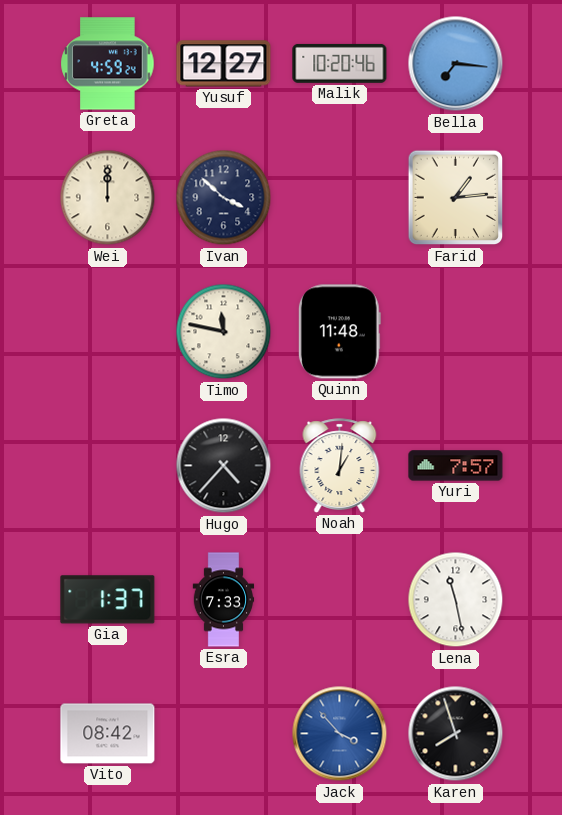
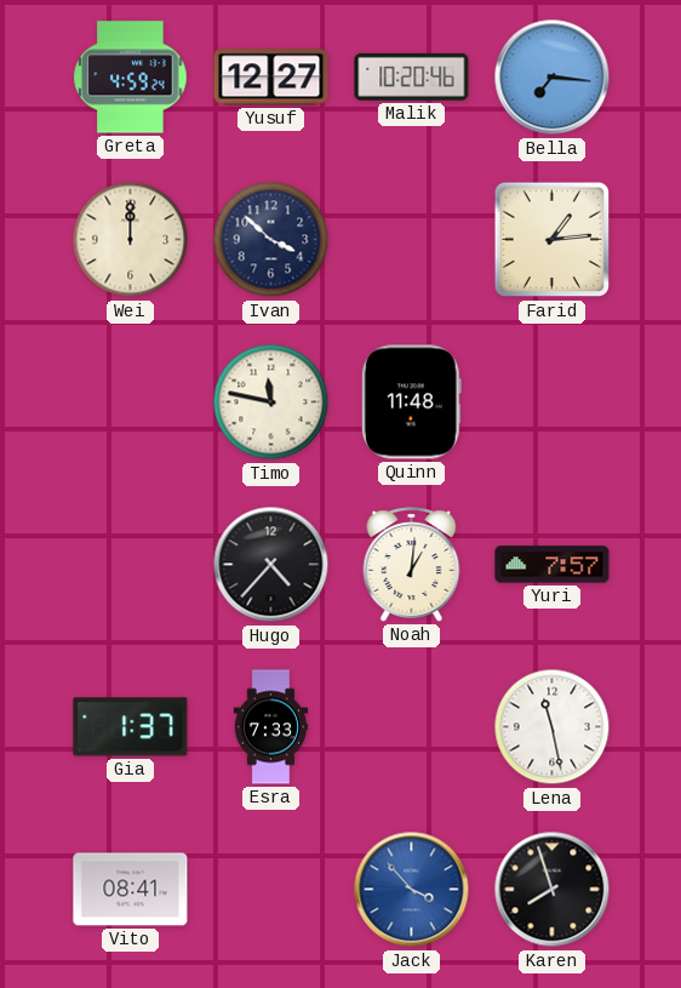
Vito: 08:42 -> 08:41 (131, 890)
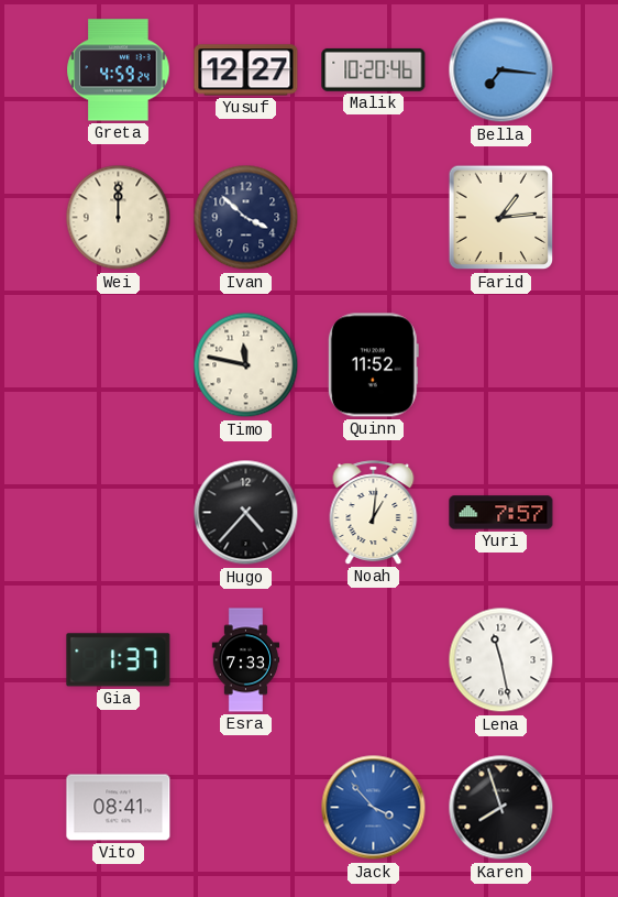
Quinn: 11:48 -> 11:52 (373, 365)
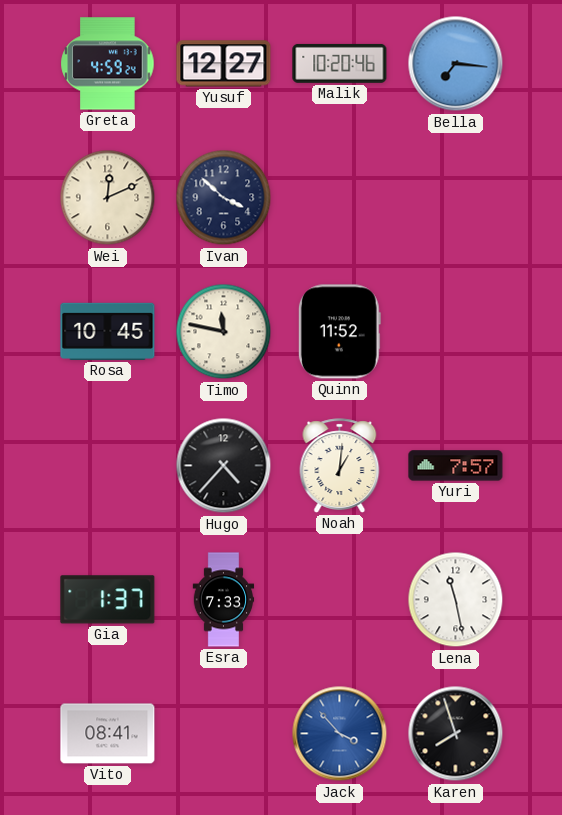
Wei: 12:00 -> 12:11 (108, 198)
Farid: 1:14 -> none (501, 218)
Rosa: none -> 10:45 (108, 331)
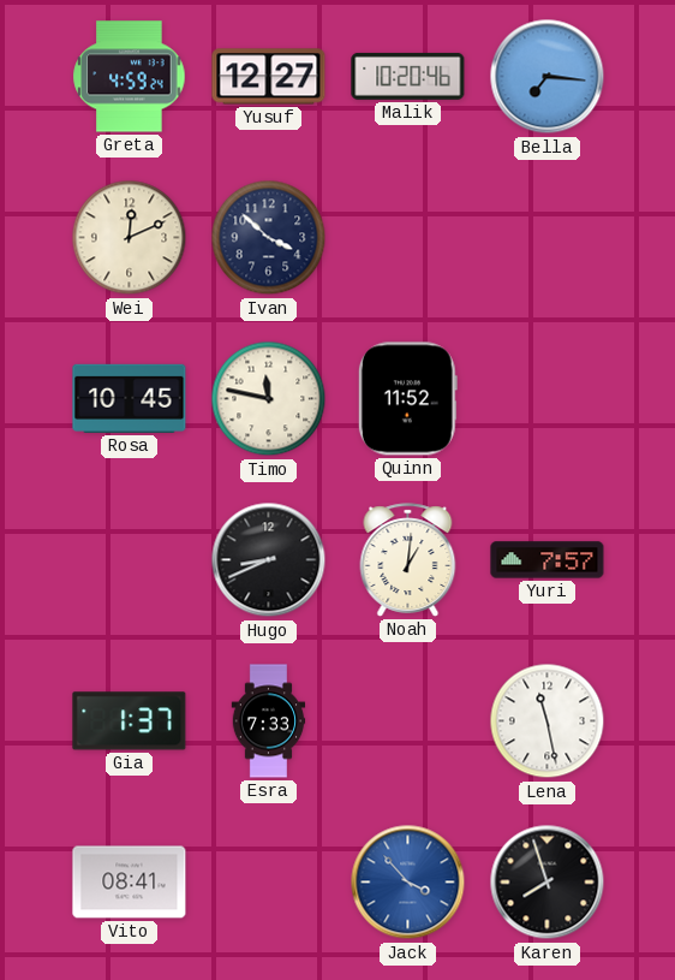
Hugo: 4:37 -> 8:41 (269, 560)
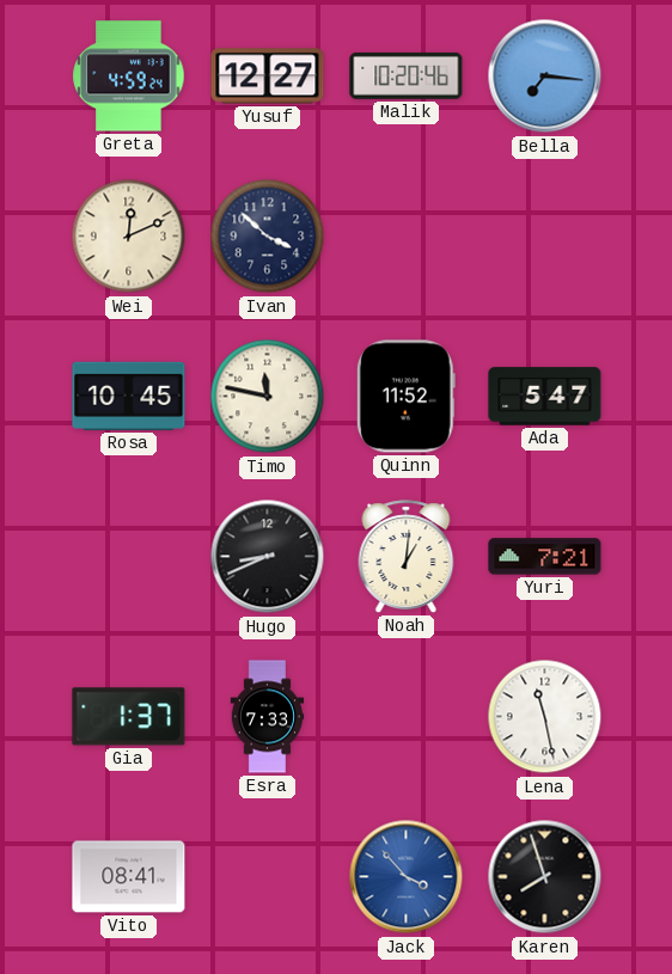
Ada: none -> 5:47 (545, 397)
Yuri: 7:57 -> 7:21 (545, 557)
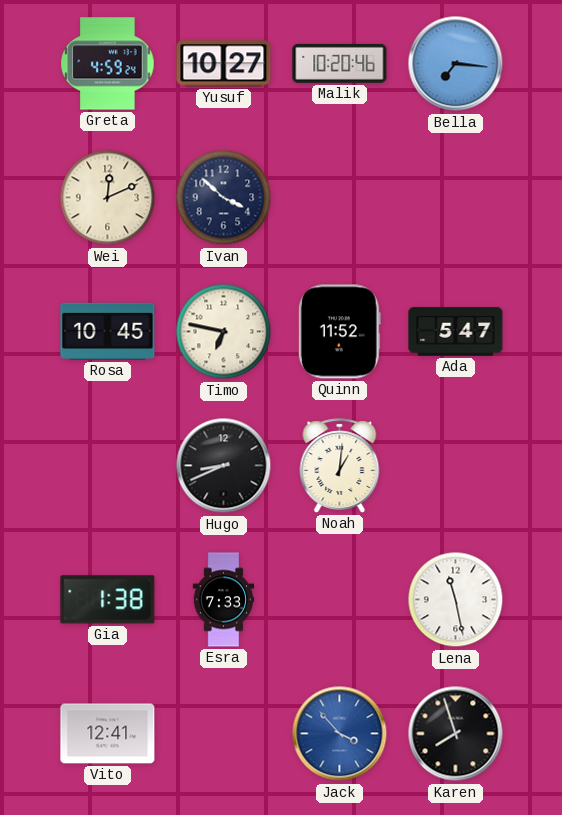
Yusuf: 12:27 -> 10:27 (224, 64)
Timo: 11:47 -> 6:47 (224, 332)
Yuri: 7:21 -> none (545, 557)
Gia: 1:37 -> 1:38 (108, 600)
Vito: 08:41 -> 12:41 (108, 734)
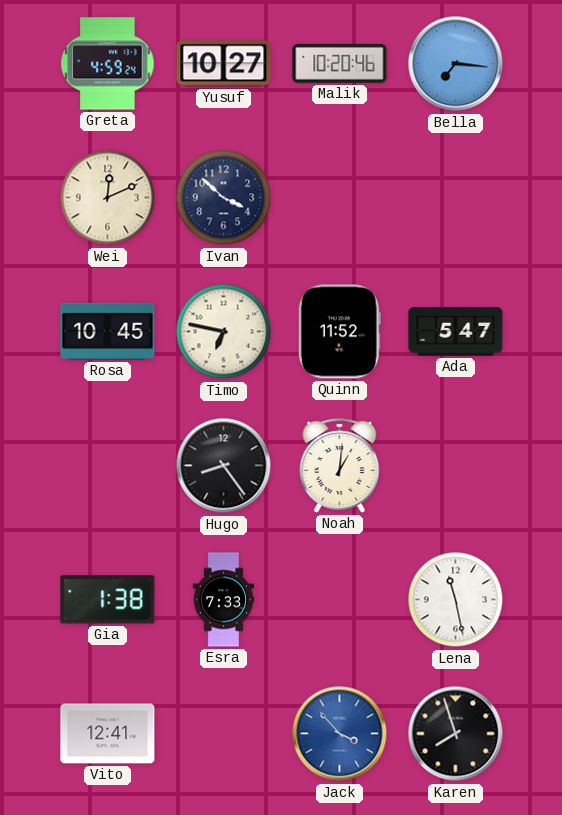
Hugo: 8:41 -> 8:24 (224, 466)
